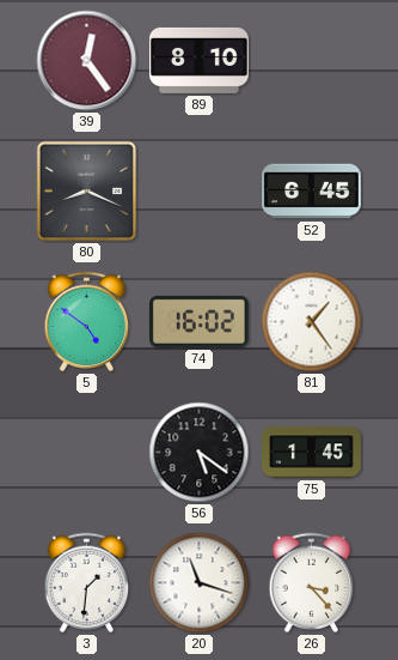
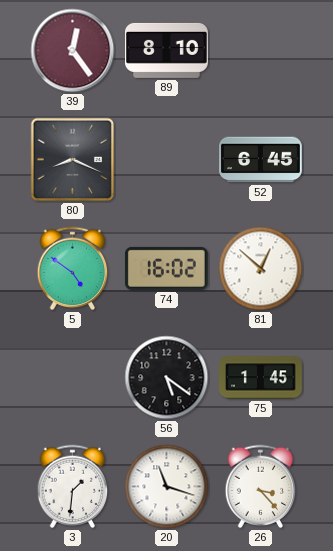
81: 1:24 -> 12:52 (261, 269)
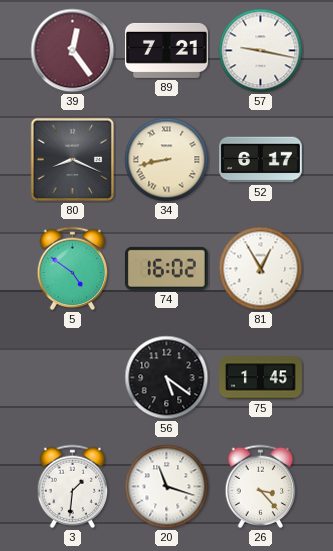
89: 8:10 -> 7:21 (167, 50)
57: none -> 9:17 (261, 51)
34: none -> 8:43 (167, 160)
52: 6:45 -> 6:17 (261, 160)
81: 12:52 -> 12:55 (261, 269)
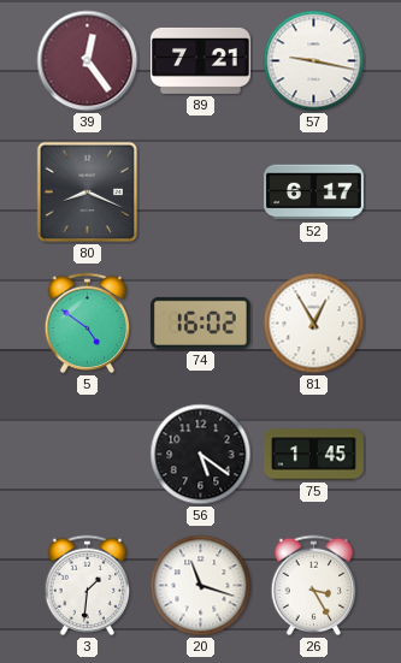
34: 8:43 -> none (167, 160)
26: 3:23 -> 3:25 (314, 586)
